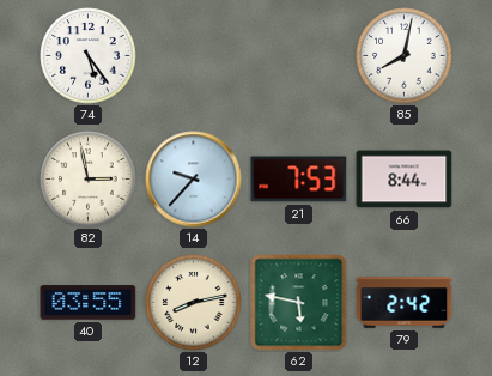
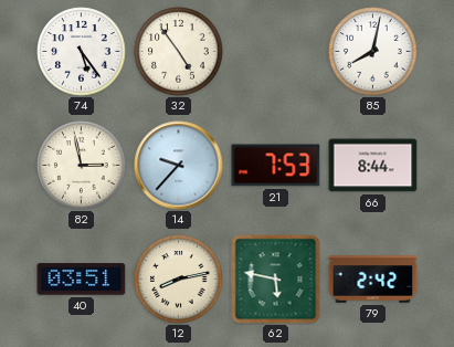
32: none -> 4:54 (179, 52)
40: 03:55 -> 03:51 (82, 280)
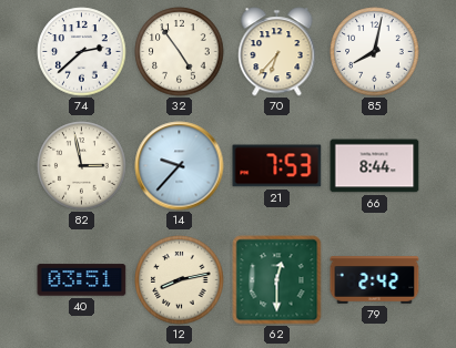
74: 5:24 -> 2:38 (82, 52)
70: none -> 6:37 (277, 52)
62: 5:47 -> 12:30 (277, 280)
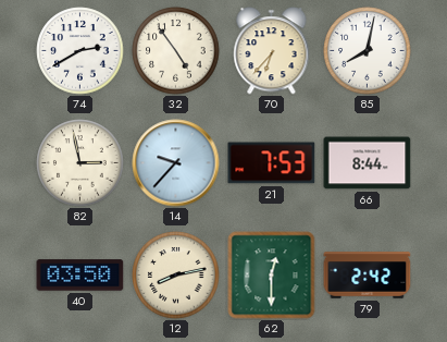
74: 2:38 -> 2:40 (80, 51)
40: 03:51 -> 03:50 (80, 276)
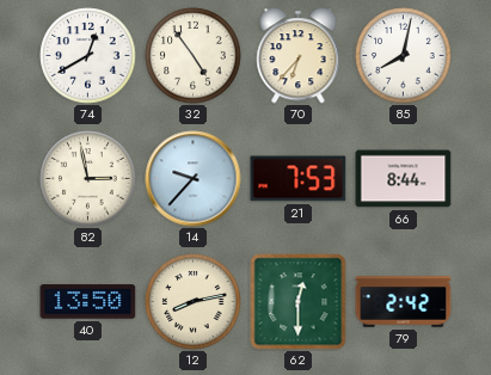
74: 2:40 -> 12:40 (88, 56)
40: 03:50 -> 13:50 (88, 302)
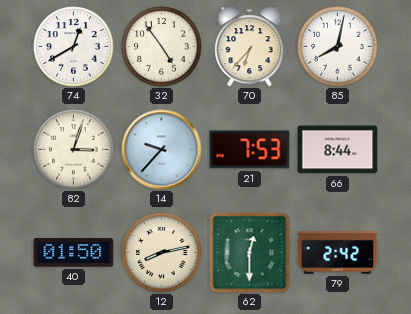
82: 2:58 -> 3:03 (74, 150)
40: 13:50 -> 01:50 (74, 253)
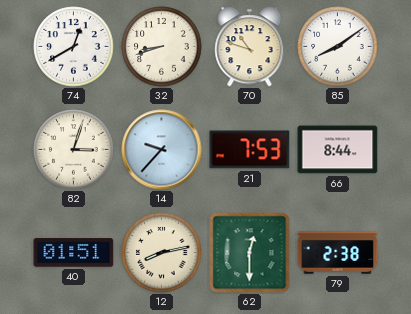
32: 4:54 -> 8:42 (162, 47)
70: 6:37 -> 10:48 (250, 47)
85: 8:02 -> 8:09 (338, 47)
40: 01:50 -> 01:51 (74, 253)
79: 2:42 -> 2:38 (338, 253)
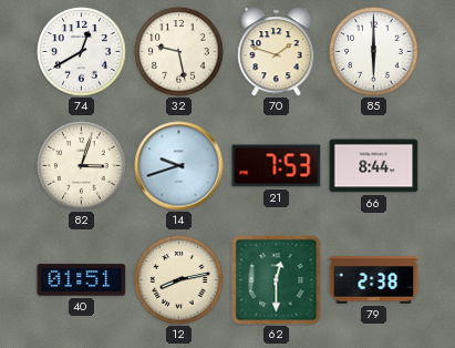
32: 8:42 -> 9:28 (179, 52)
70: 10:48 -> 1:48 (277, 52)
85: 8:09 -> 6:00 (374, 52)
14: 9:37 -> 9:42 (179, 166)
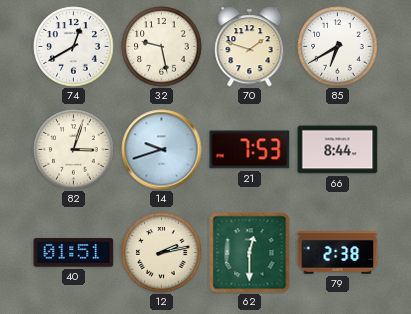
85: 6:00 -> 6:40 (338, 47)
12: 8:13 -> 2:13 (162, 253)
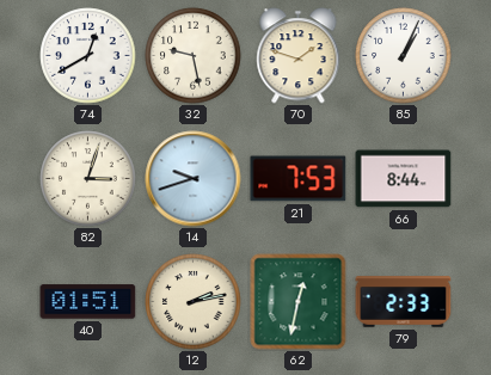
85: 6:40 -> 1:04 (404, 56)
62: 12:30 -> 12:32 (299, 302)
79: 2:38 -> 2:33 (404, 302)
